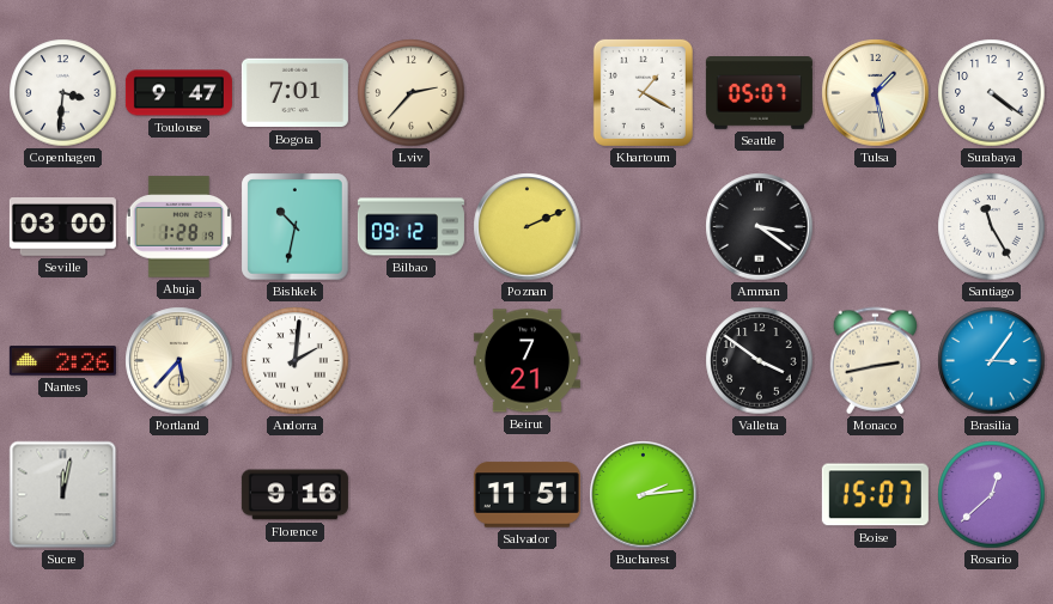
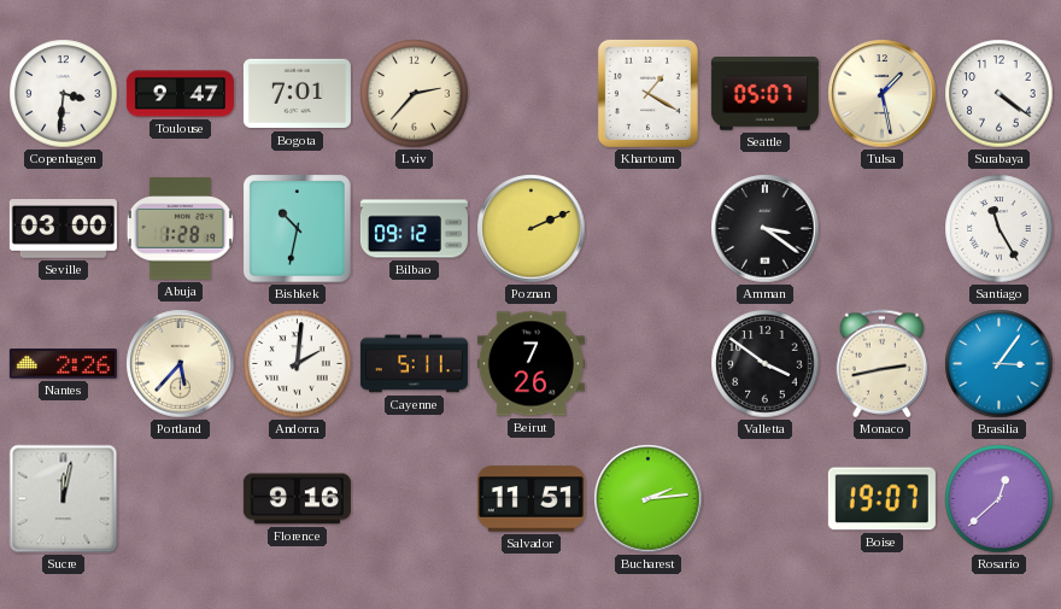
Cayenne: none -> 5:11 (414, 364)
Beirut: 7:21 -> 7:26 (530, 364)
Boise: 15:07 -> 19:07 (881, 499)
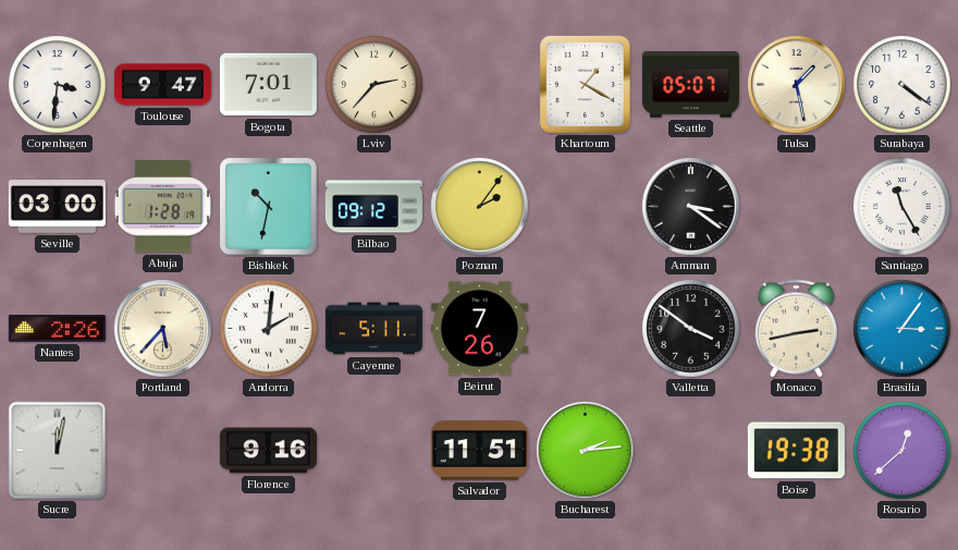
Poznan: 2:11 -> 2:06 (480, 207)
Boise: 19:07 -> 19:38 (796, 451)
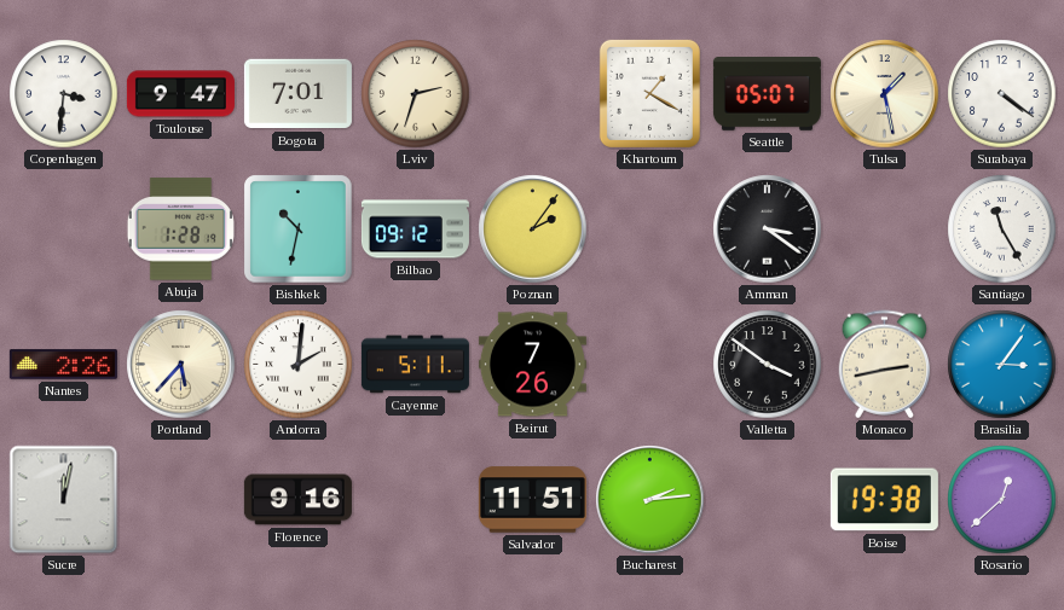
Lviv: 2:37 -> 2:33 (416, 94)
Seville: 03:00 -> none (57, 207)
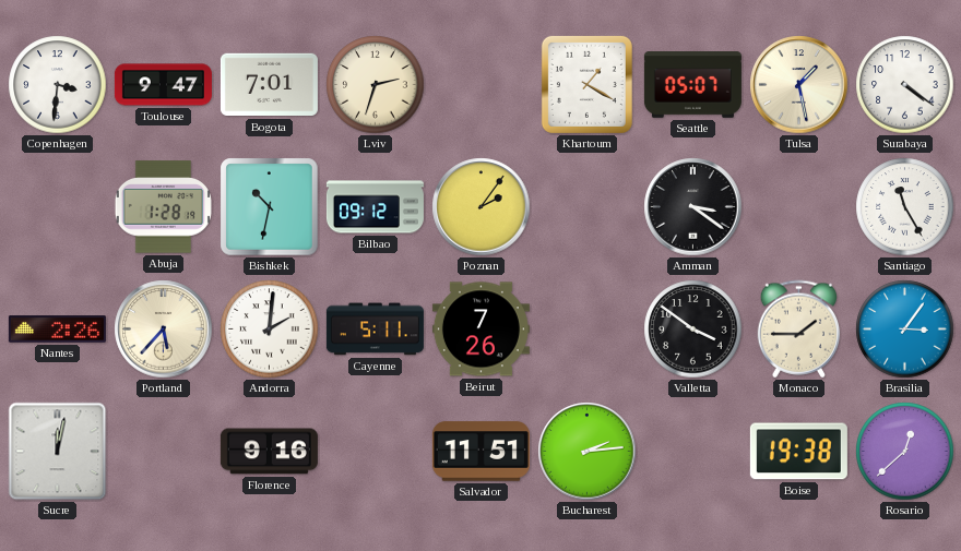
Monaco: 2:43 -> 1:45 (799, 330)
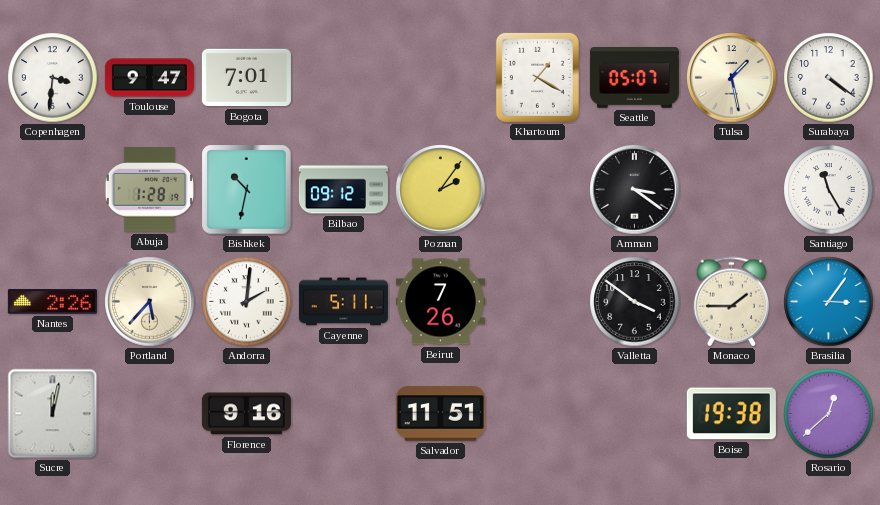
Lviv: 2:33 -> none (376, 85)
Bucharest: 2:14 -> none (588, 452)
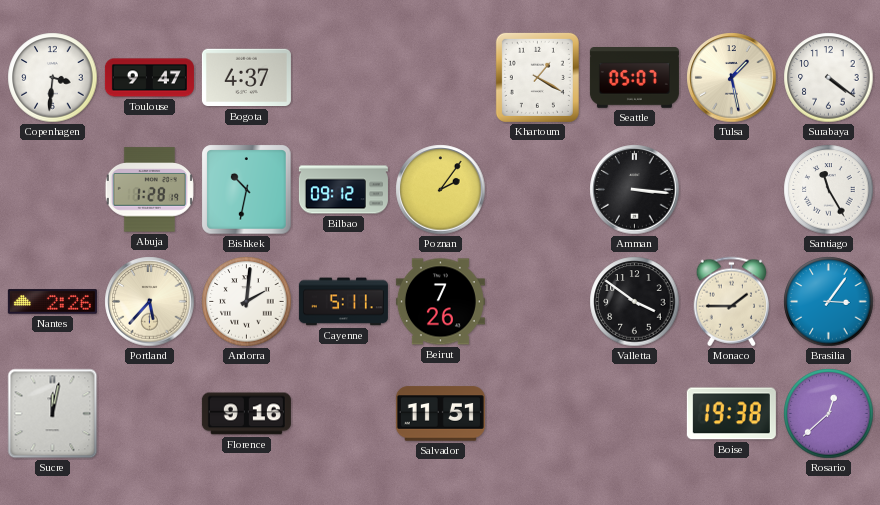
Bogota: 7:01 -> 4:37 (246, 78)
Amman: 3:21 -> 3:16 (635, 190)
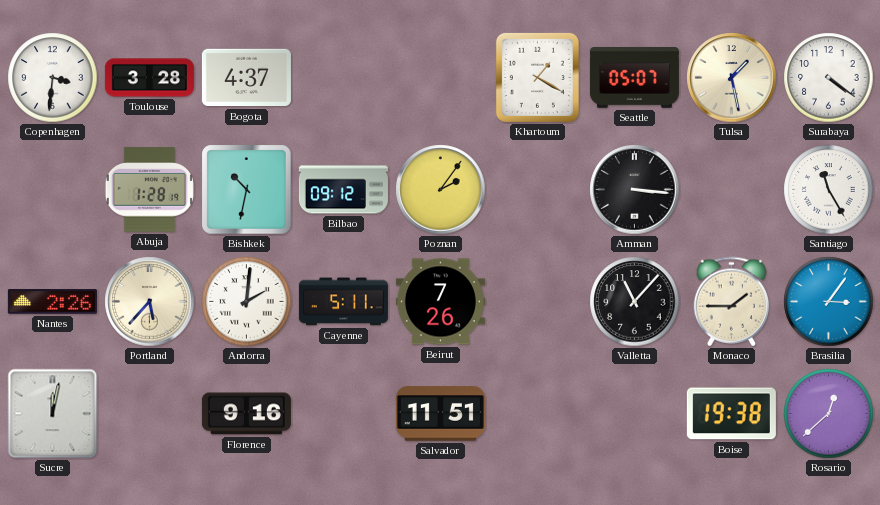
Toulouse: 9:47 -> 3:28 (149, 78)
Valletta: 3:51 -> 11:07 (635, 302)
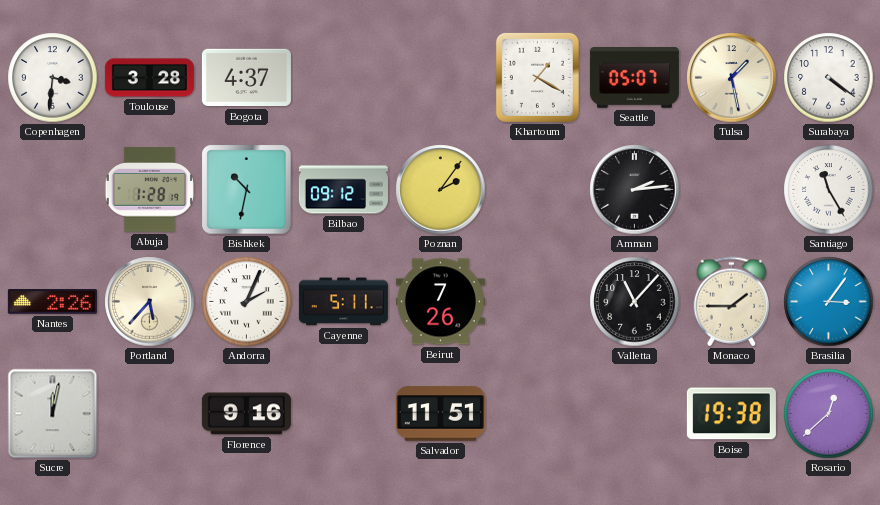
Amman: 3:16 -> 2:14 (635, 190)
Andorra: 2:01 -> 2:04 (247, 302)
